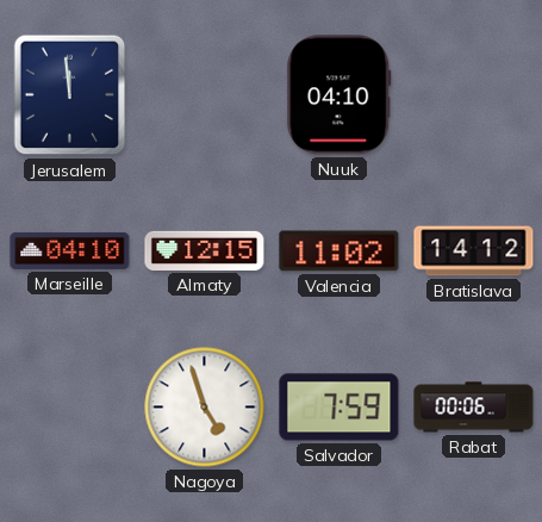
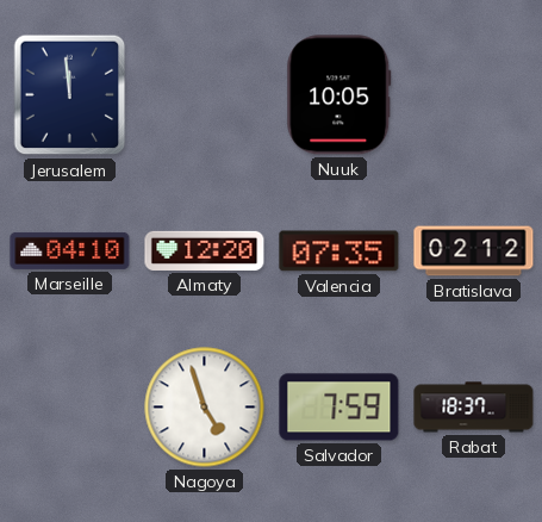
Nuuk: 04:10 -> 10:05 (339, 95)
Almaty: 12:15 -> 12:20 (205, 250)
Valencia: 11:02 -> 07:35 (339, 251)
Bratislava: 14:12 -> 02:12 (474, 251)
Rabat: 00:06 -> 18:37 (474, 408)
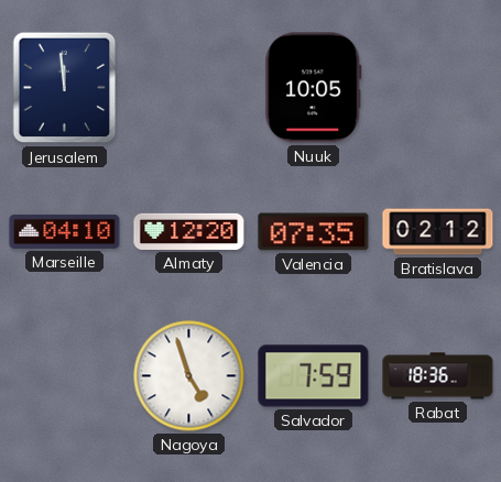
Rabat: 18:37 -> 18:36 (438, 376)
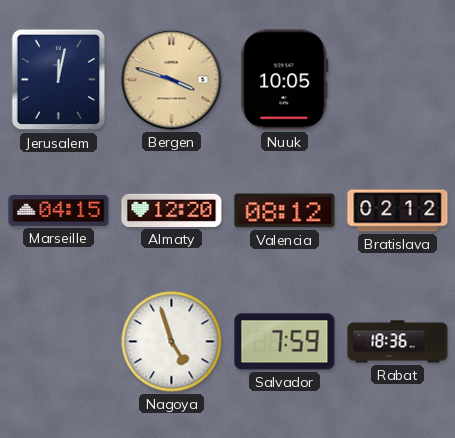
Jerusalem: 11:59 -> 12:02 (59, 80)
Bergen: none -> 3:48 (172, 80)
Marseille: 04:10 -> 04:15 (59, 210)
Valencia: 07:35 -> 08:12 (285, 211)
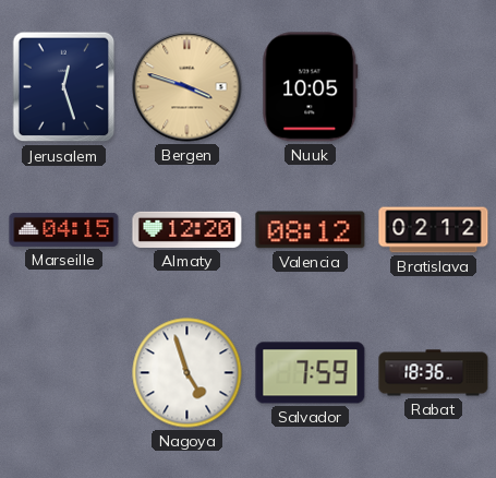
Jerusalem: 12:02 -> 12:27 (64, 87)
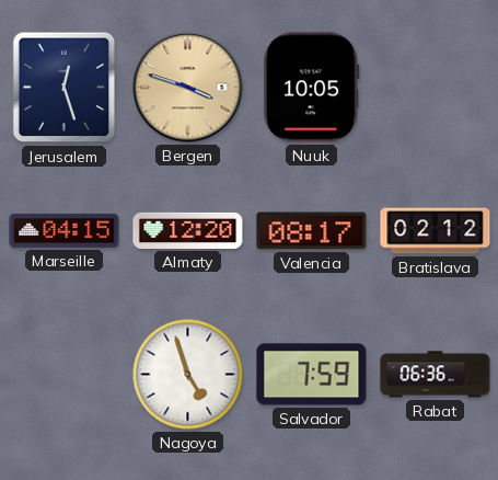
Valencia: 08:12 -> 08:17 (312, 231)
Rabat: 18:36 -> 06:36 (436, 375)
